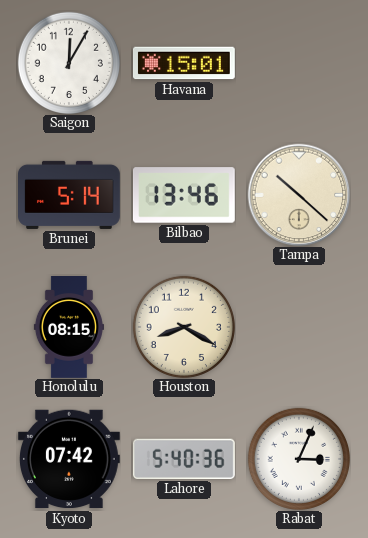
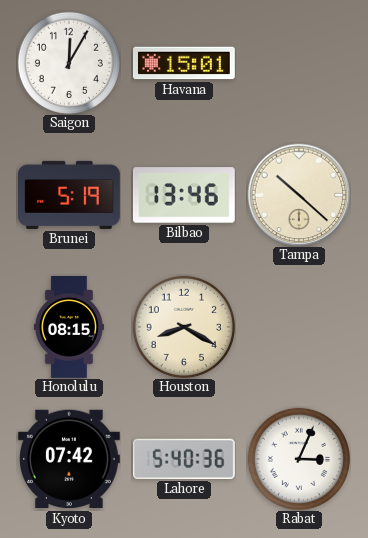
Brunei: 5:14 -> 5:19 (70, 195)
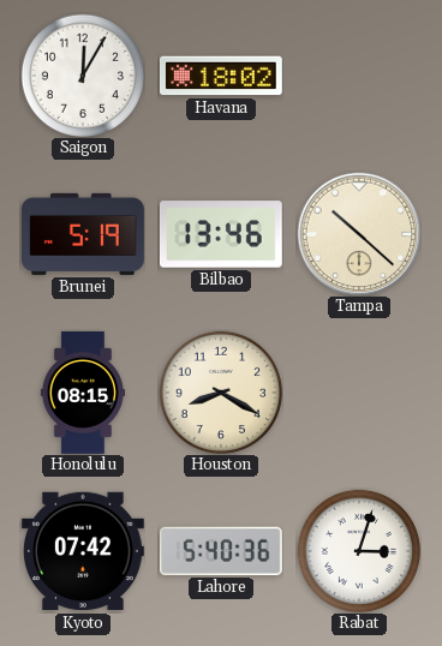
Havana: 15:01 -> 18:02 (221, 76)
Rabat: 3:04 -> 3:03 (359, 551)
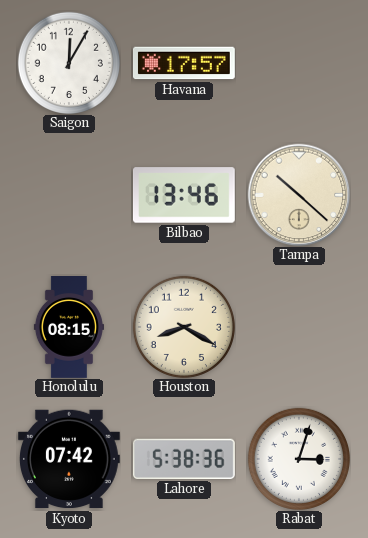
Havana: 18:02 -> 17:57 (184, 63)
Brunei: 5:19 -> none (84, 234)
Lahore: 5:40 -> 5:38 (184, 459)
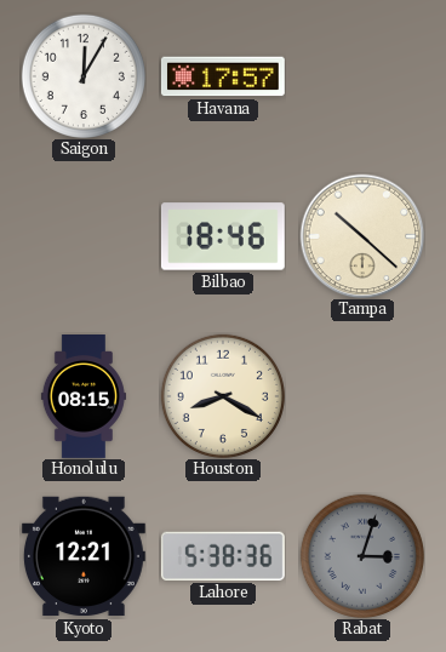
Bilbao: 13:46 -> 18:46 (223, 236)
Kyoto: 07:42 -> 12:21 (84, 556)
Rabat dial: white -> grey (362, 556)
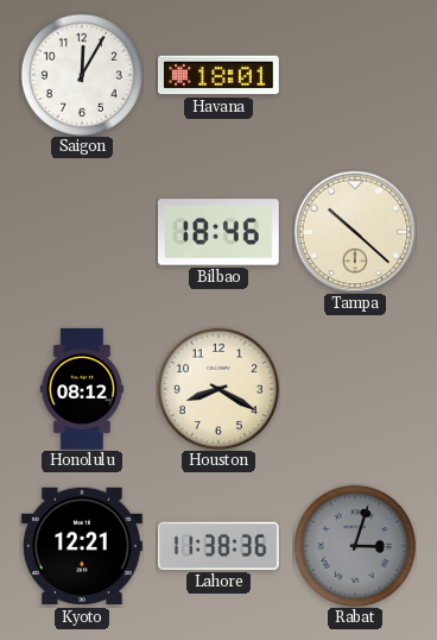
Havana: 17:57 -> 18:01 (218, 75)
Honolulu: 08:15 -> 08:12 (82, 390)
Lahore: 5:38 -> 11:38 (218, 546)
